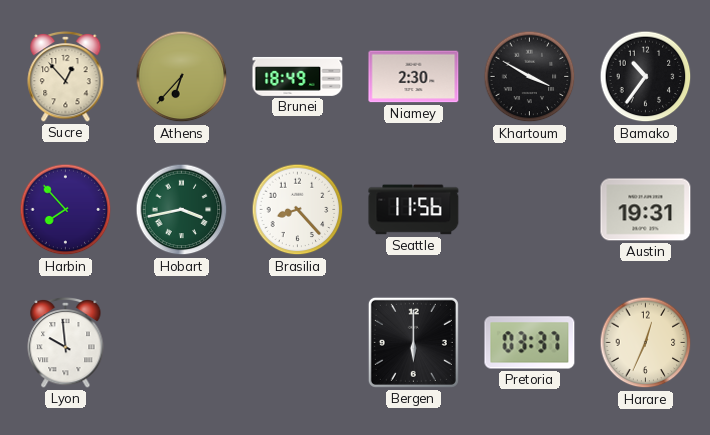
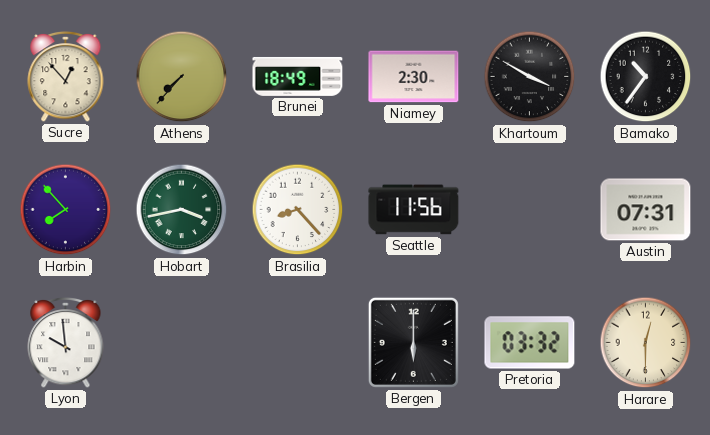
Athens: 6:37 -> 7:37 (182, 77)
Austin: 19:31 -> 07:31 (646, 210)
Pretoria: 03:37 -> 03:32 (530, 343)
Harare: 12:34 -> 12:30 (646, 343)
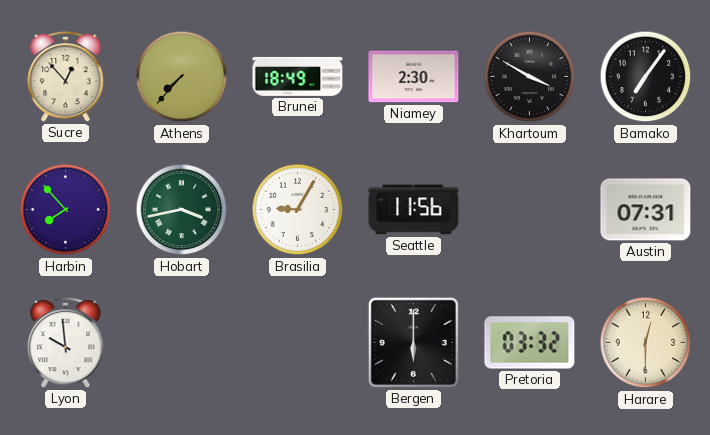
Bamako: 10:36 -> 7:06 (646, 77)
Brasilia: 8:23 -> 9:05 (298, 210)
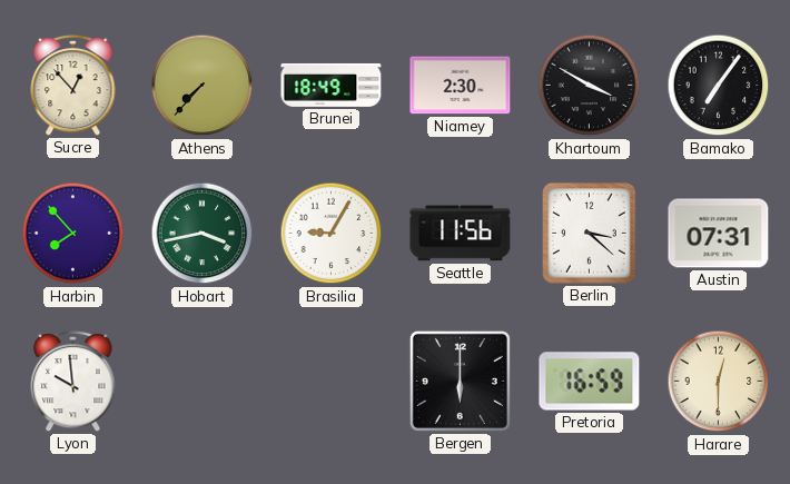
Berlin: none -> 3:22 (590, 234)
Pretoria: 03:32 -> 16:59 (590, 382)
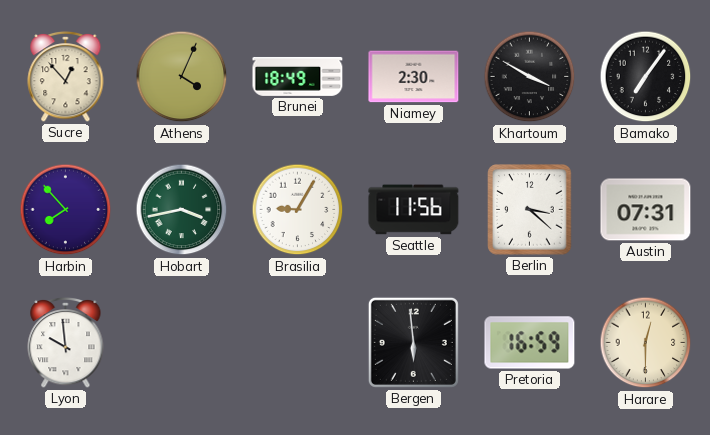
Athens: 7:37 -> 4:04 (182, 77)
Bergen: 6:00 -> 5:59 (413, 342)
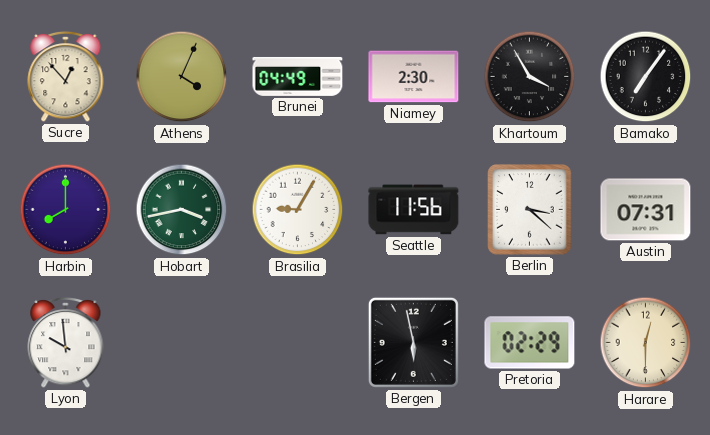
Brunei: 18:49 -> 04:49 (298, 76)
Khartoum: 3:50 -> 3:55 (530, 77)
Harbin: 7:53 -> 8:00 (66, 210)
Bergen: 5:59 -> 5:58 (413, 342)
Pretoria: 16:59 -> 02:29 (530, 343)
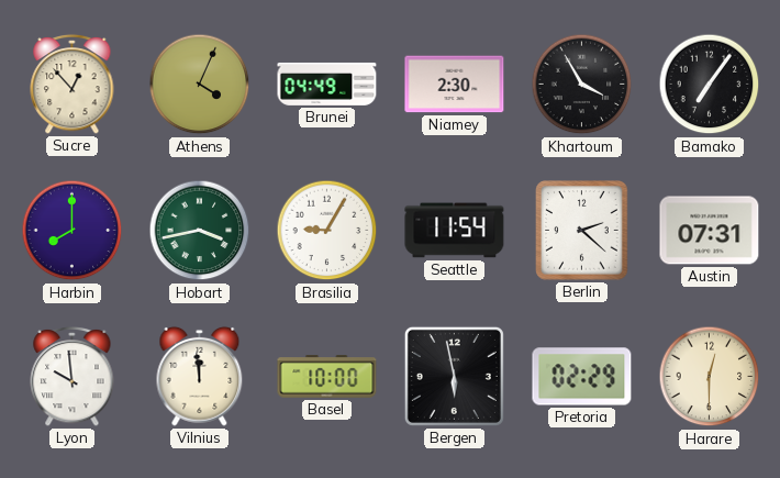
Seattle: 11:56 -> 11:54 (455, 231)
Berlin: 3:22 -> 2:22 (582, 231)
Vilnius: none -> 11:59 (200, 376)
Basel: none -> 10:00 (327, 377)
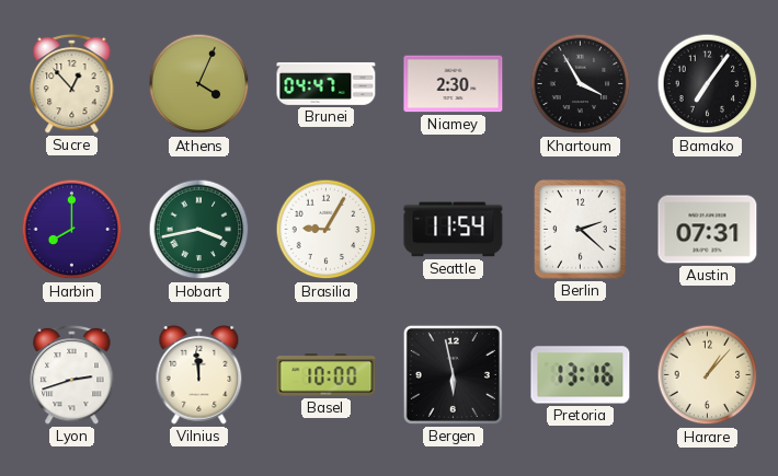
Brunei: 04:49 -> 04:47 (327, 83)
Lyon: 9:59 -> 2:42 (72, 374)
Pretoria: 02:29 -> 13:16 (581, 375)
Harare: 12:30 -> 1:07 (708, 375)
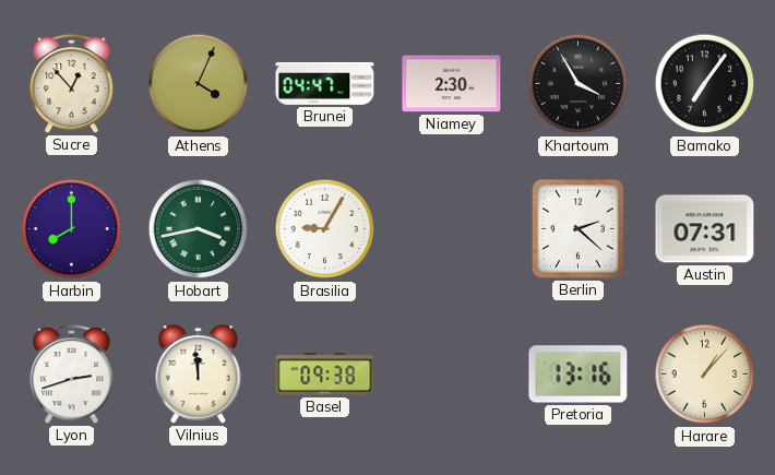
Seattle: 11:54 -> none (454, 230)
Basel: 10:00 -> 09:38 (325, 375)
Bergen: 5:58 -> none (453, 374)
